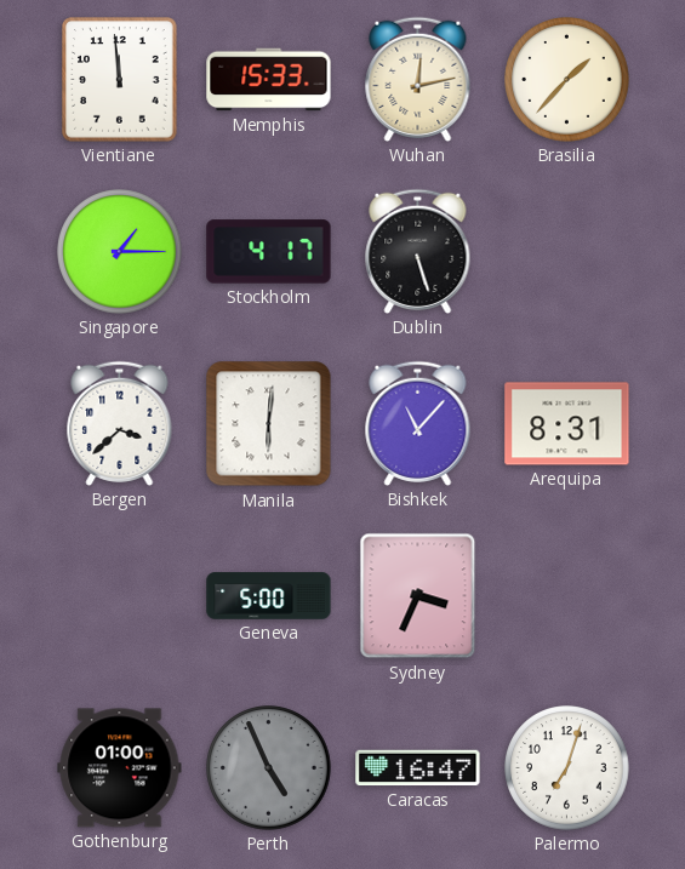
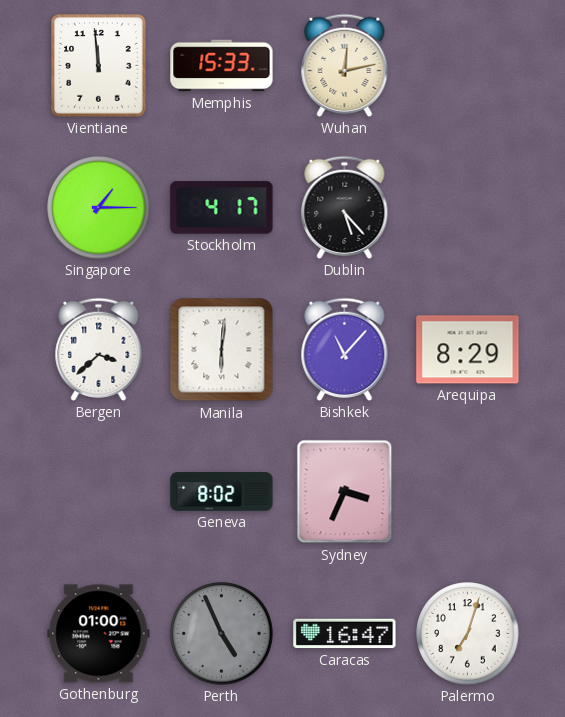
Brasilia: 1:37 -> none (567, 80)
Dublin: 5:27 -> 5:23 (345, 207)
Arequipa: 8:31 -> 8:29 (468, 350)
Geneva: 5:00 -> 8:02 (222, 492)
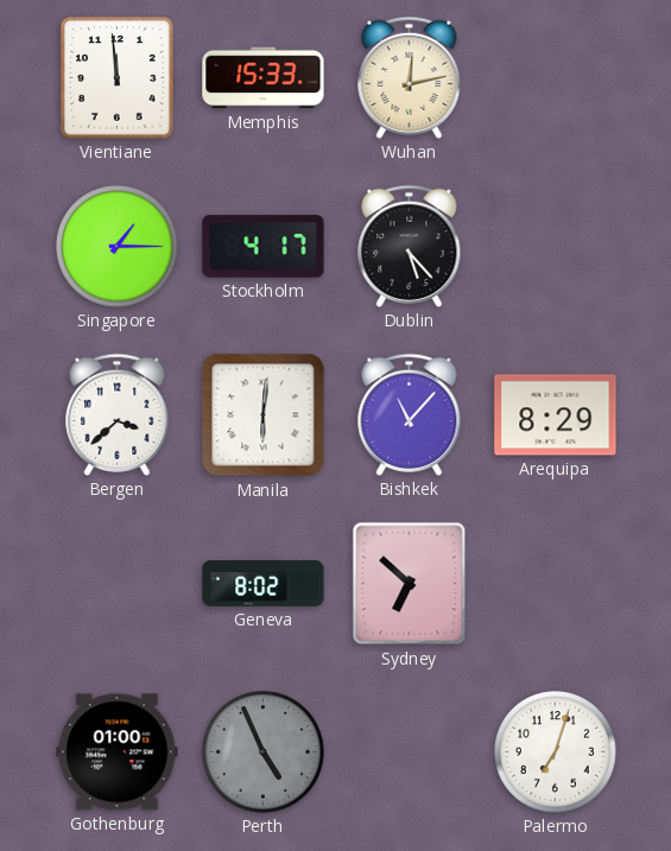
Sydney: 3:34 -> 6:52 (410, 584)
Caracas: 16:47 -> none (345, 634)
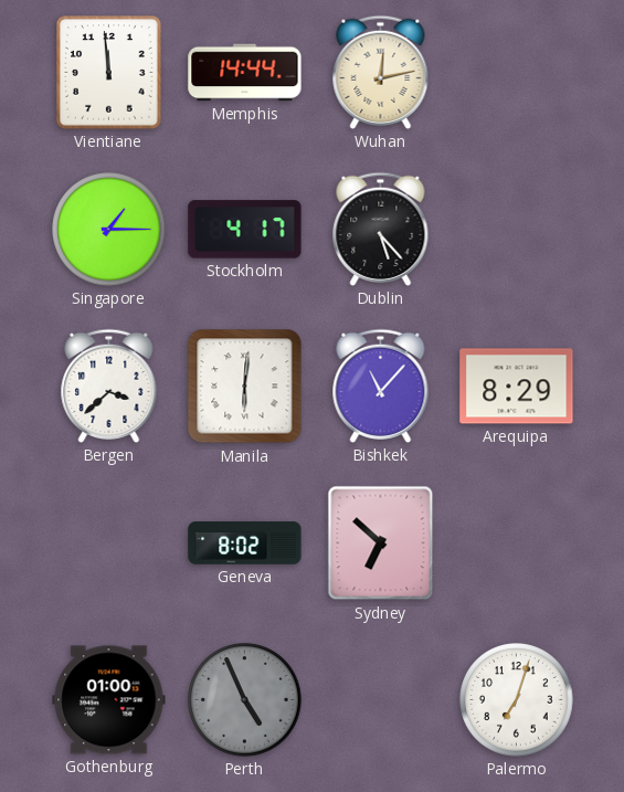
Memphis: 15:33 -> 14:44 (245, 73)
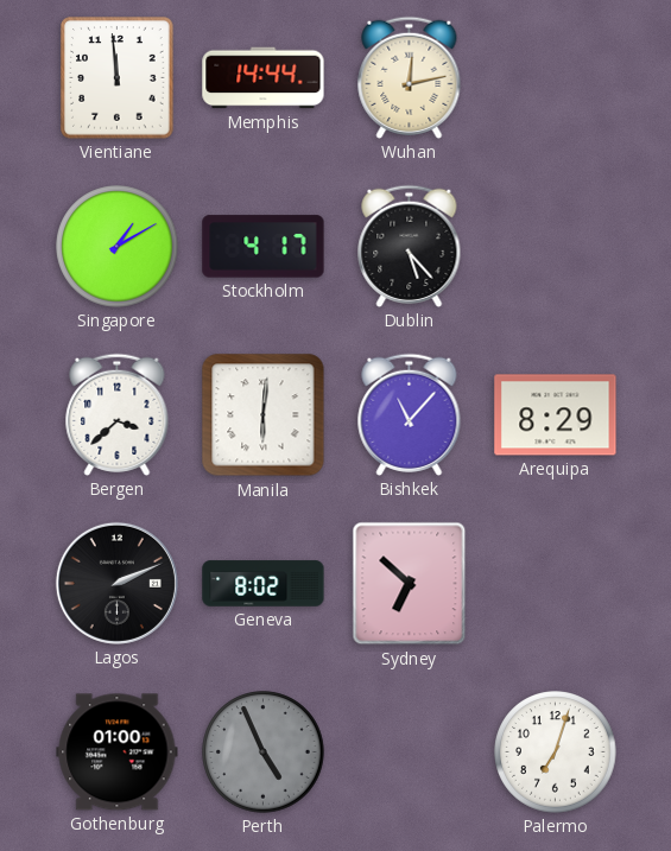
Singapore: 1:15 -> 1:10 (118, 247)
Lagos: none -> 2:11 (116, 583)
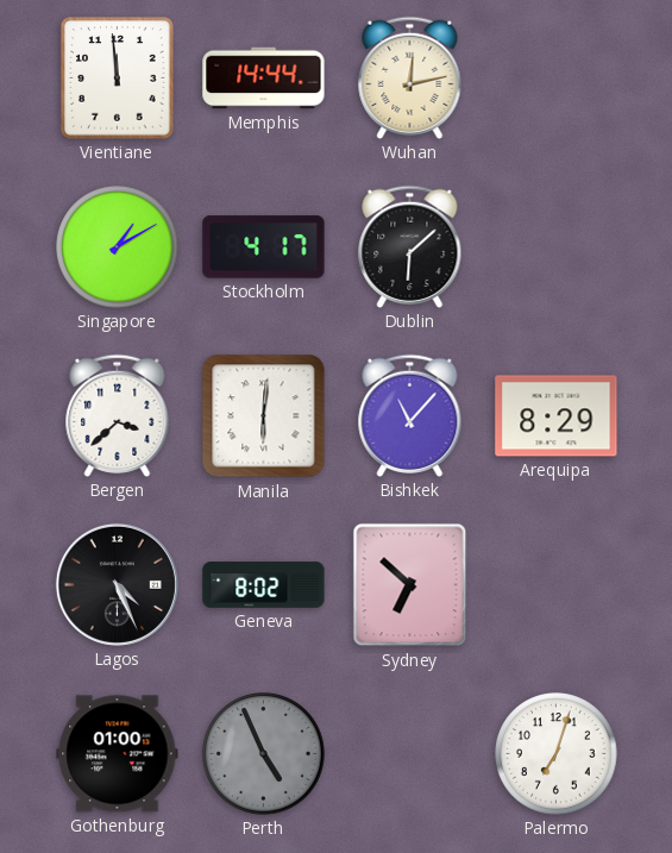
Dublin: 5:23 -> 6:08 (410, 246)
Lagos: 2:11 -> 4:26 (117, 584)
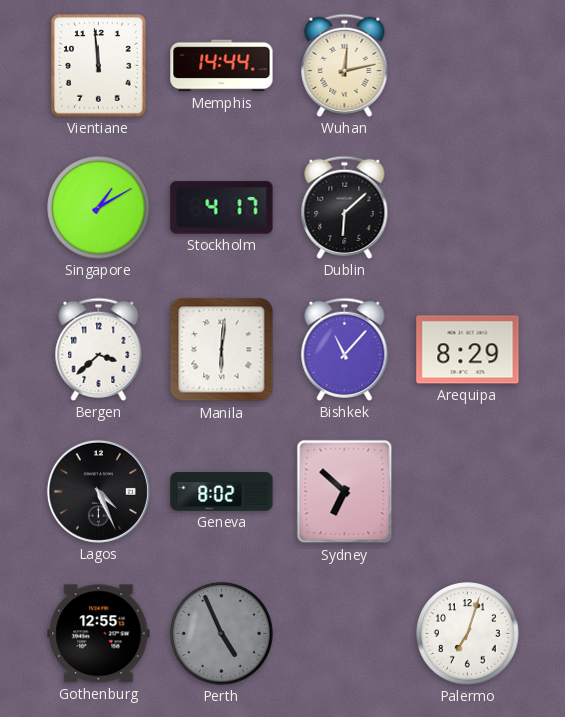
Gothenburg: 01:00 -> 12:55 (99, 634)
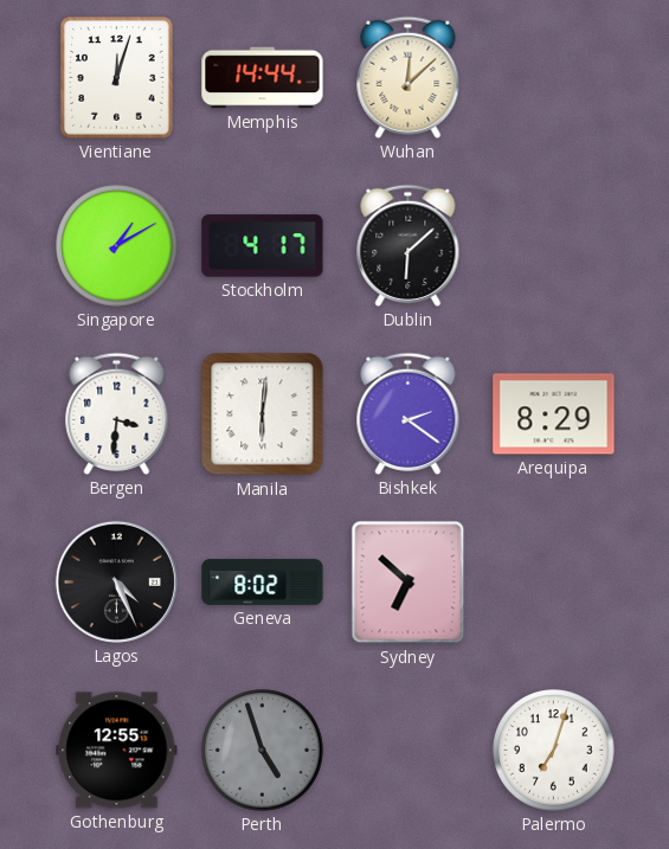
Vientiane: 11:59 -> 12:03 (117, 78)
Wuhan: 12:13 -> 12:08 (409, 77)
Bergen: 3:38 -> 3:31 (117, 413)
Bishkek: 11:07 -> 2:21 (409, 413)
Perth: 4:56 -> 4:57 (263, 751)
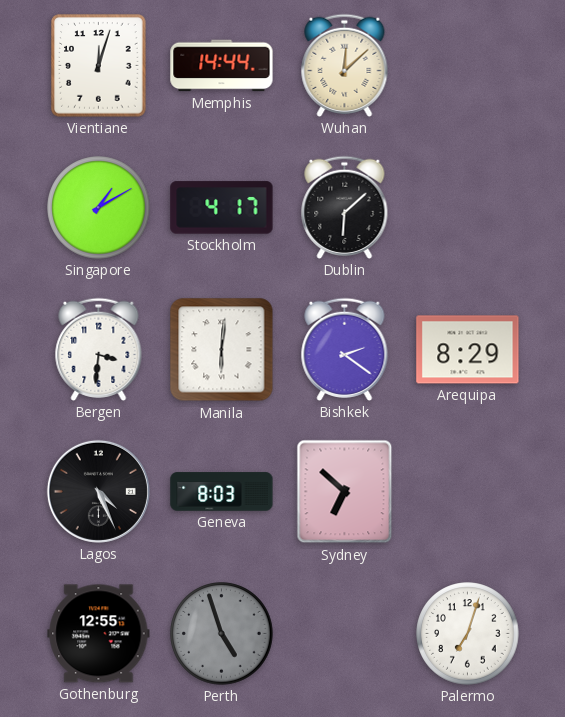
Geneva: 8:02 -> 8:03 (222, 492)
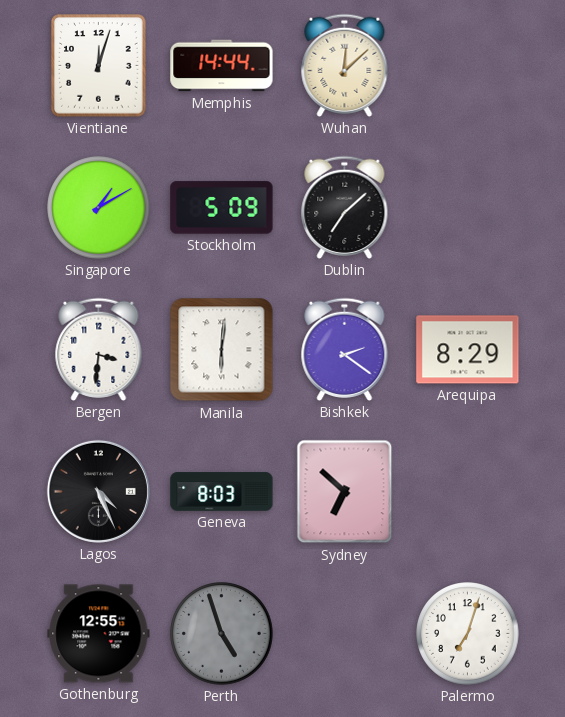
Stockholm: 4:17 -> 5:09 (222, 208)
Dublin: 6:08 -> 7:08 (345, 207)
